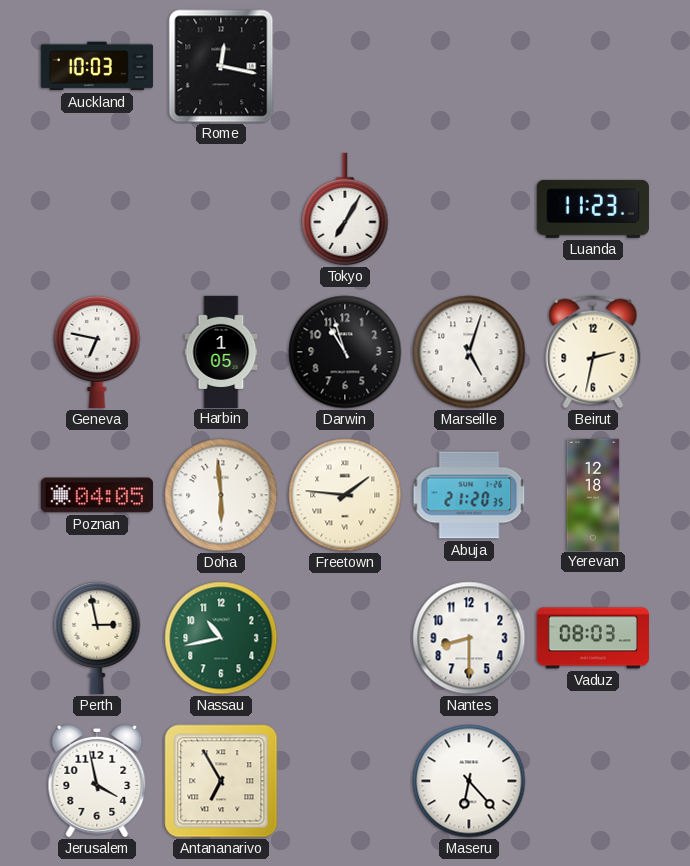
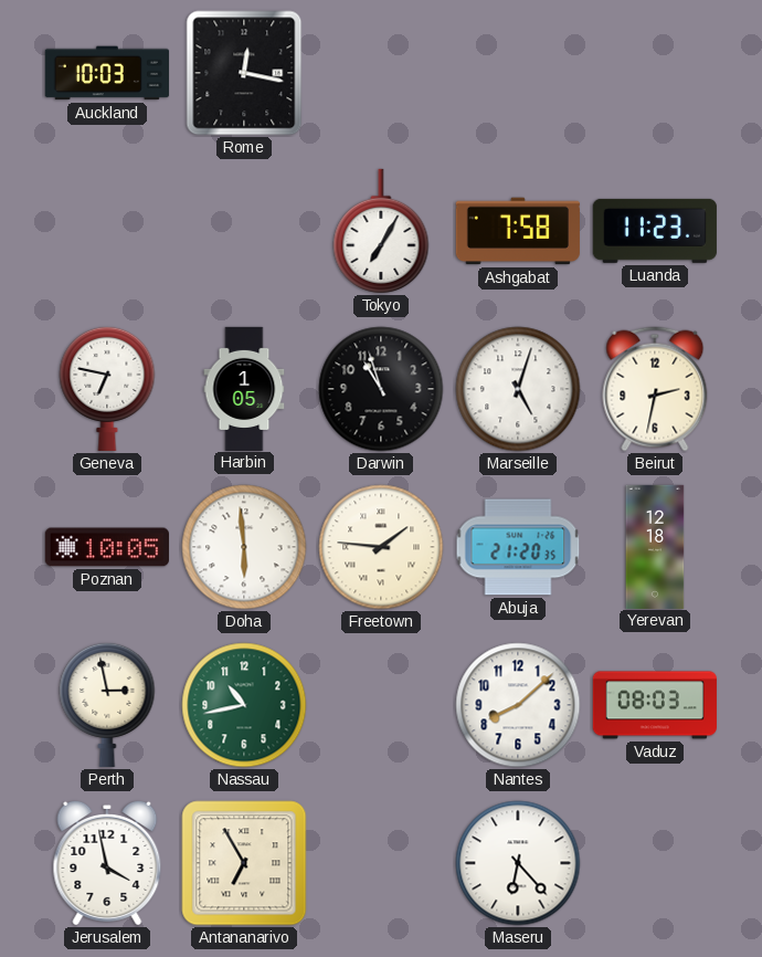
Ashgabat: none -> 7:58 (518, 231)
Poznan: 04:05 -> 10:05 (107, 547)
Nantes: 8:30 -> 8:08 (518, 705)
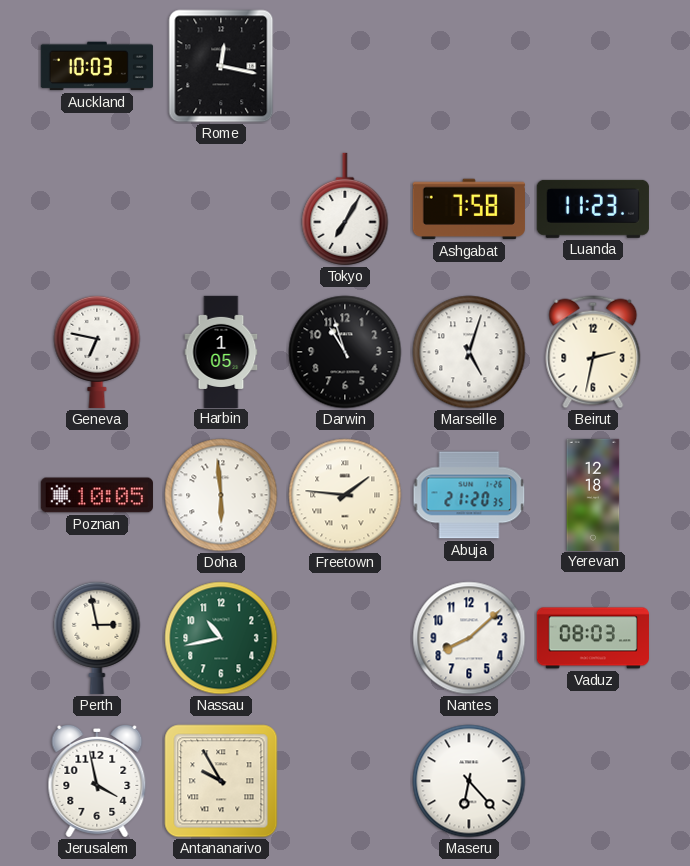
Antananarivo: 6:55 -> 9:55 (221, 781)
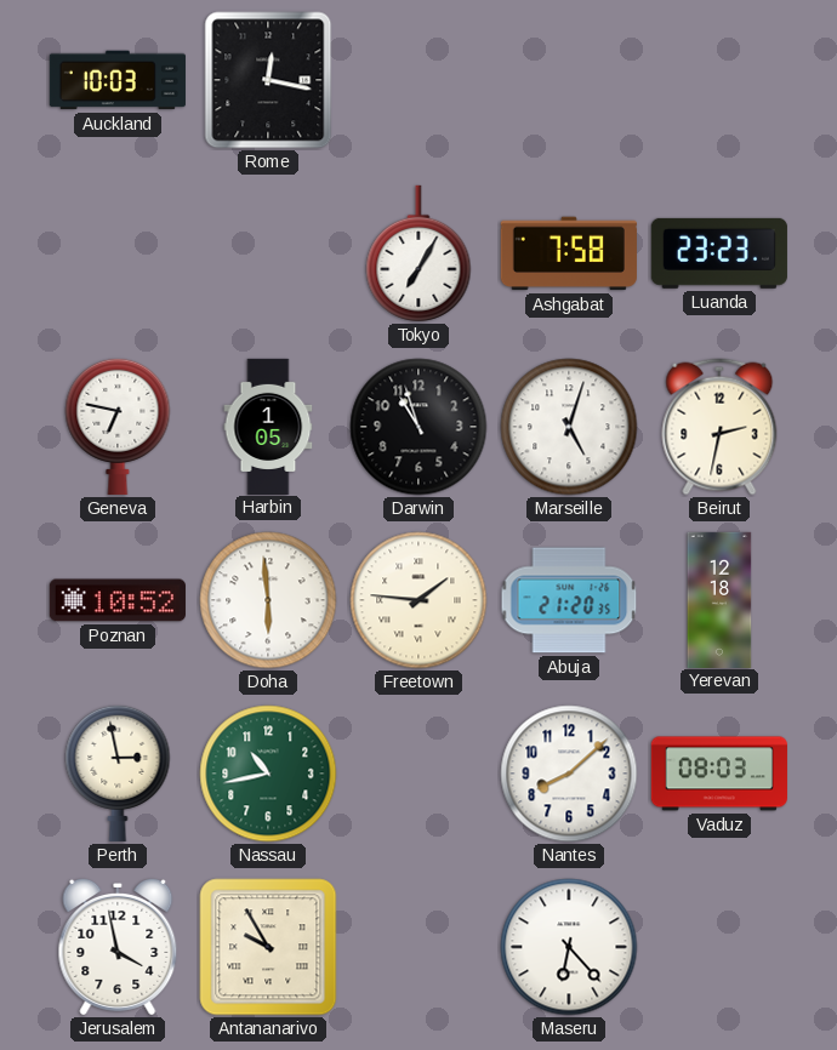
Luanda: 11:23 -> 23:23 (719, 253)
Poznan: 10:05 -> 10:52 (118, 600)
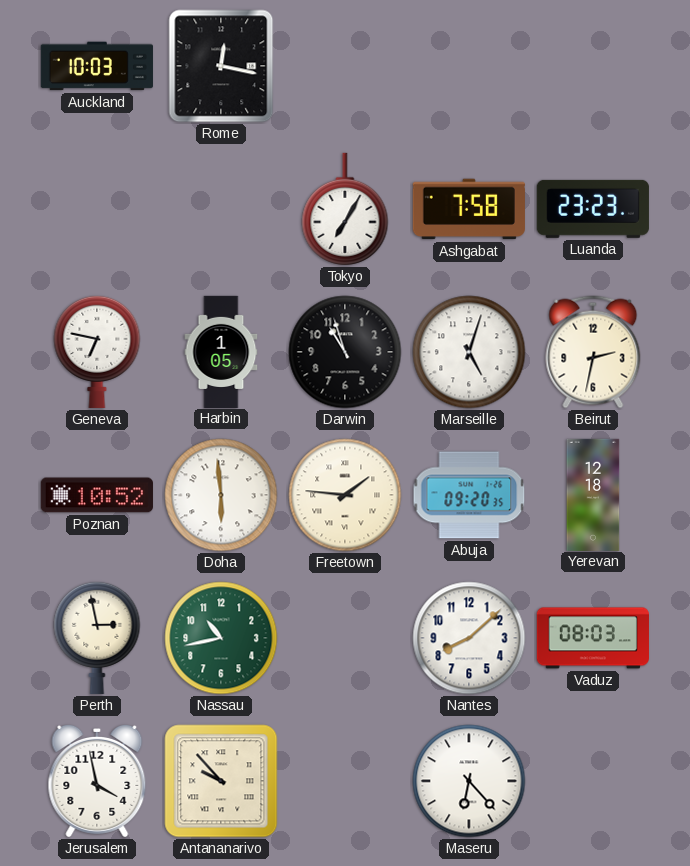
Abuja: 21:20 -> 09:20 (469, 495)
Antananarivo: 9:55 -> 9:53 (221, 781)
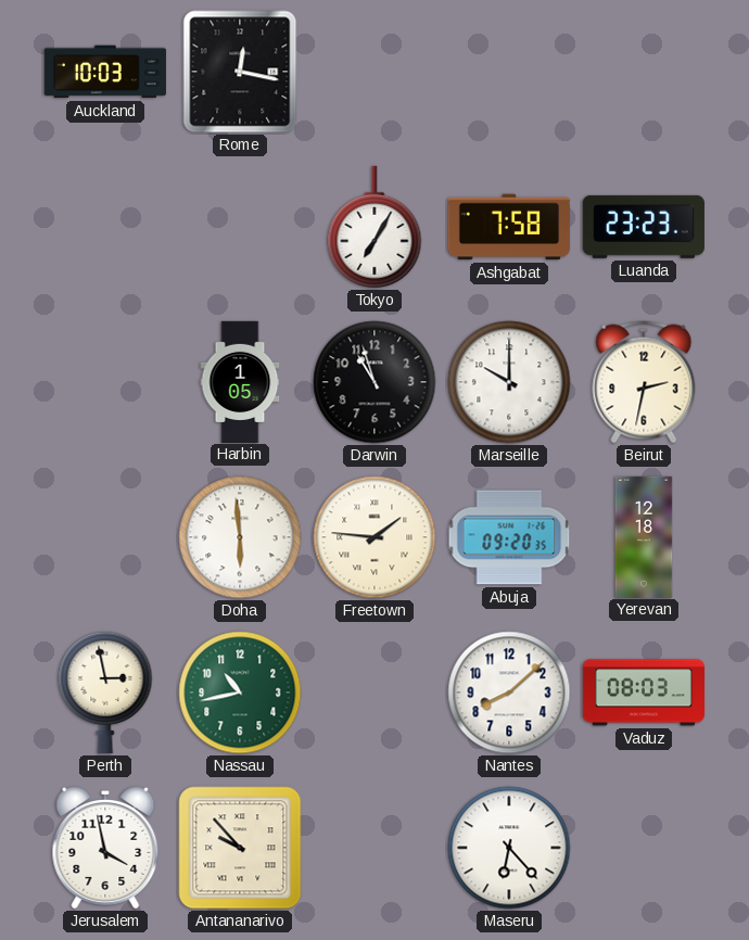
Geneva: 6:47 -> none (97, 351)
Marseille: 5:03 -> 10:00 (509, 382)
Poznan: 10:52 -> none (97, 495)
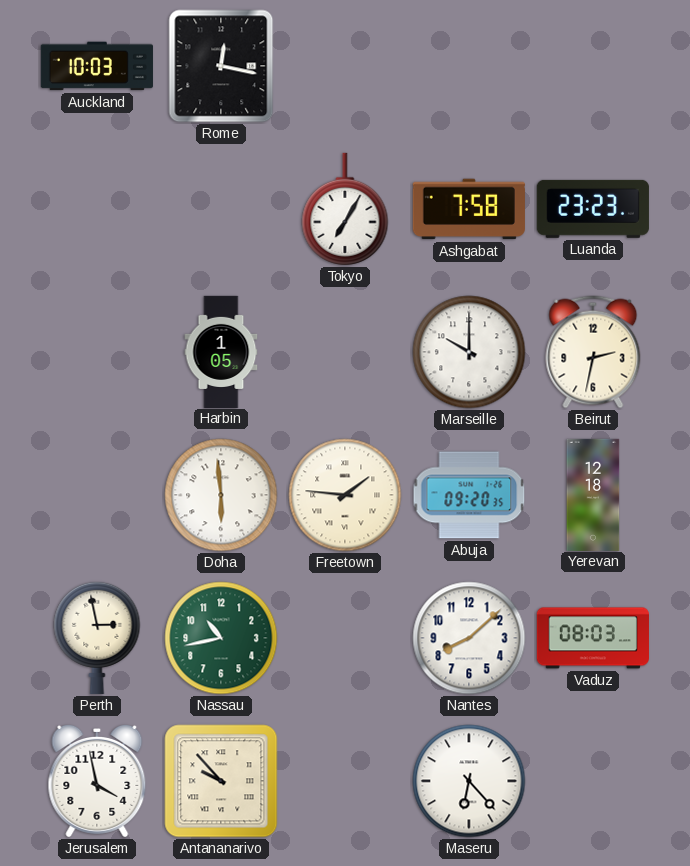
Darwin: 10:57 -> none (374, 382)
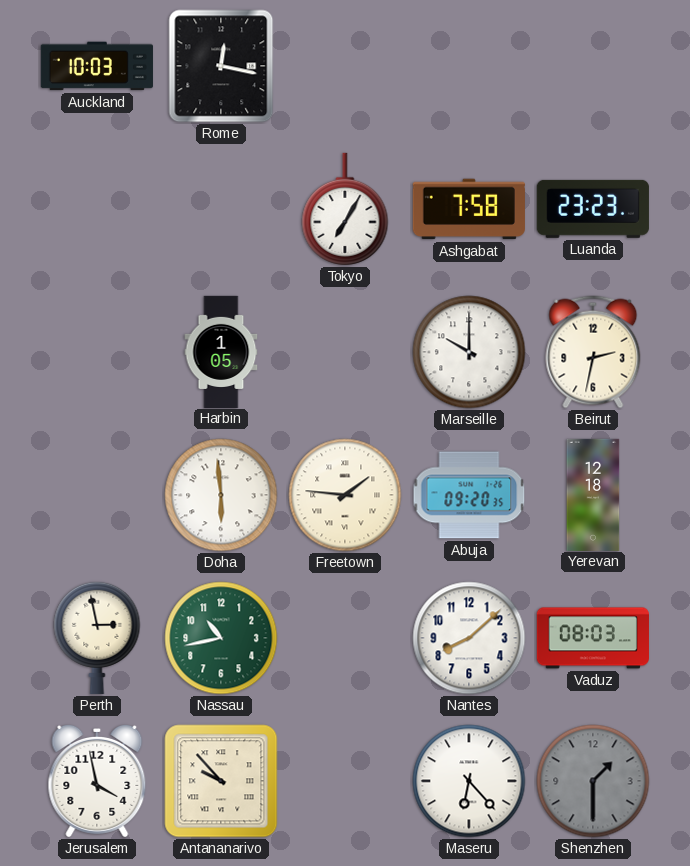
Shenzhen: none -> 1:30 (593, 781)
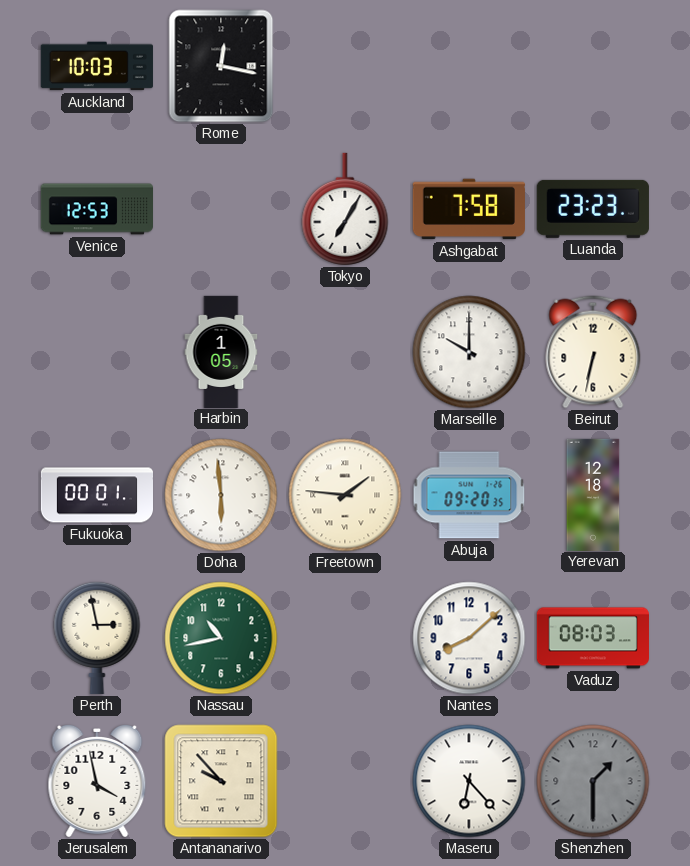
Venice: none -> 12:53 (96, 209)
Beirut: 2:32 -> 6:32 (593, 352)
Fukuoka: none -> 00:01 (96, 495)
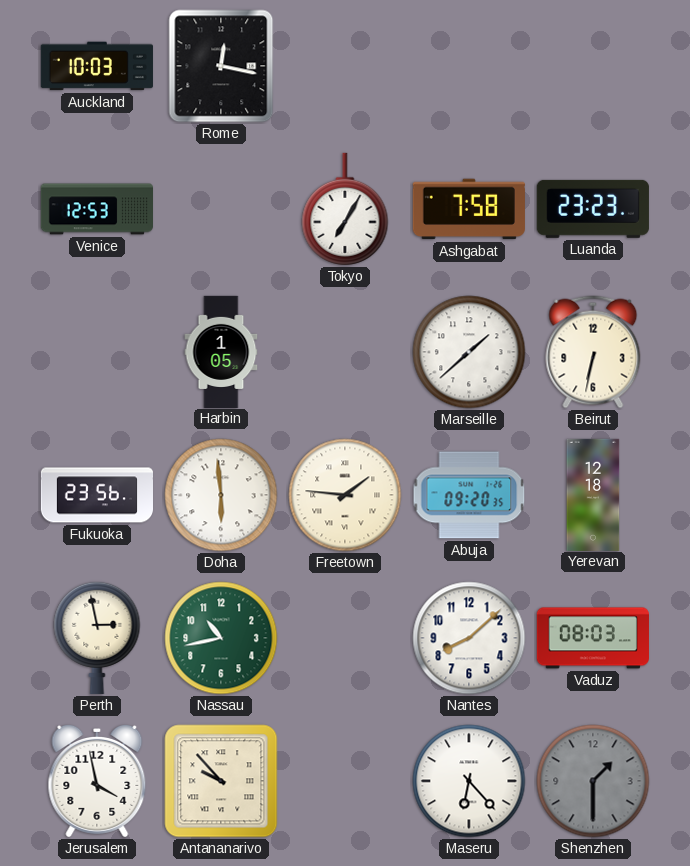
Marseille: 10:00 -> 1:38 (469, 352)
Fukuoka: 00:01 -> 23:56 (96, 495)
